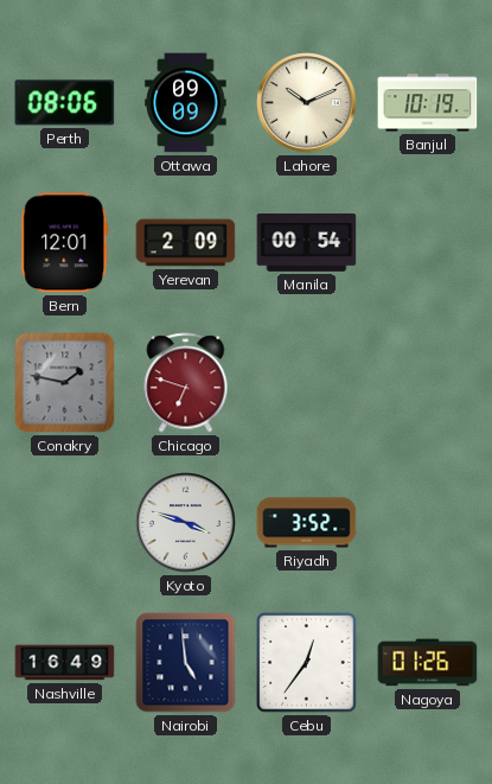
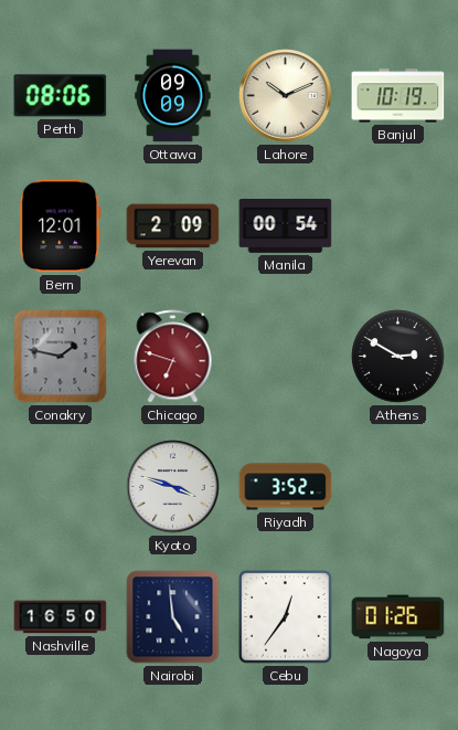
Athens: none -> 2:50 (398, 357)
Nashville: 16:49 -> 16:50 (61, 617)
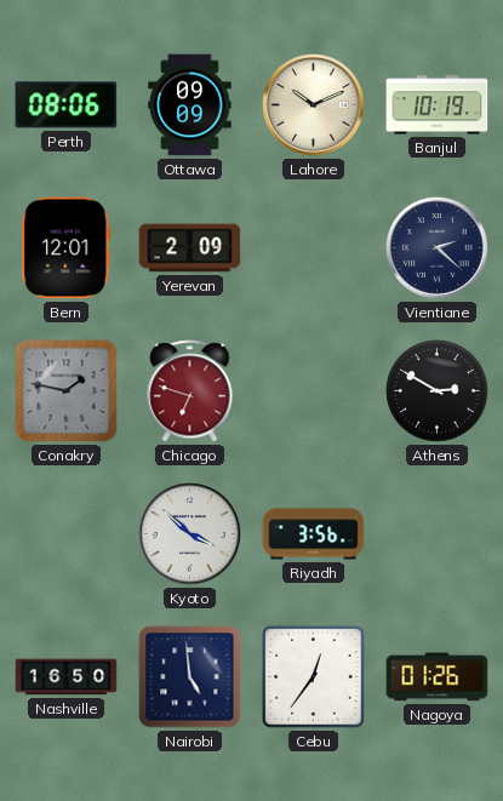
Manila: 00:54 -> none (286, 226)
Vientiane: none -> 2:22 (438, 248)
Kyoto: 3:48 -> 3:52 (190, 534)
Riyadh: 3:52 -> 3:56 (314, 534)
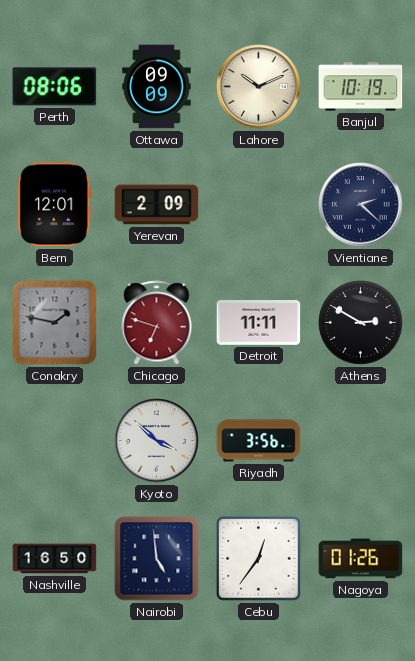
Detroit: none -> 11:11 (259, 323)
